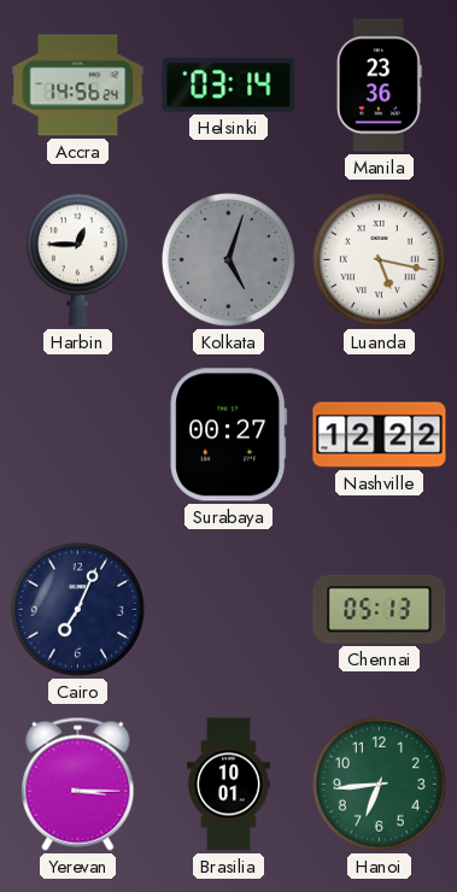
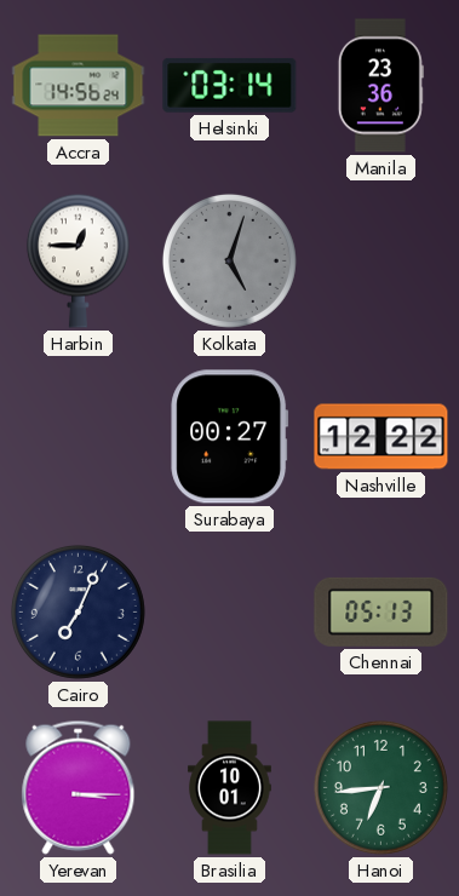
Luanda: 5:17 -> none (379, 259)
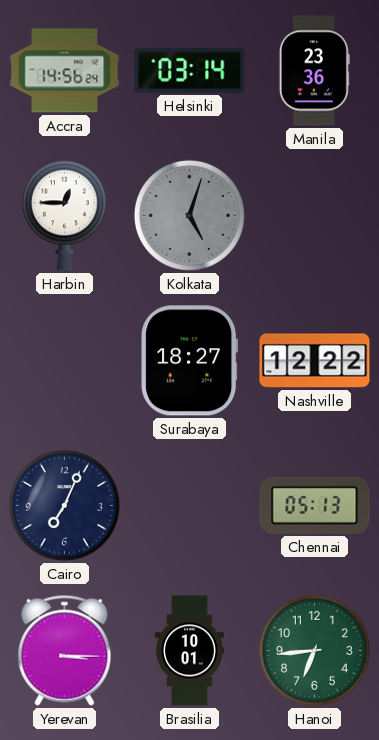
Surabaya: 00:27 -> 18:27 (190, 361)
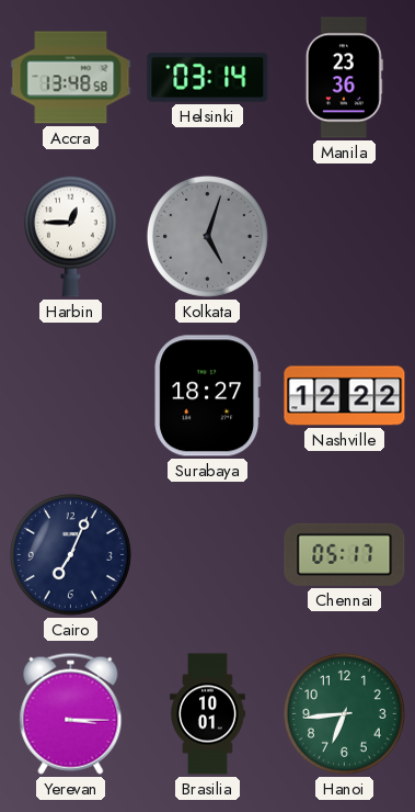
Accra: 14:56 -> 13:48 (71, 78)
Chennai: 05:13 -> 05:17 (345, 554)
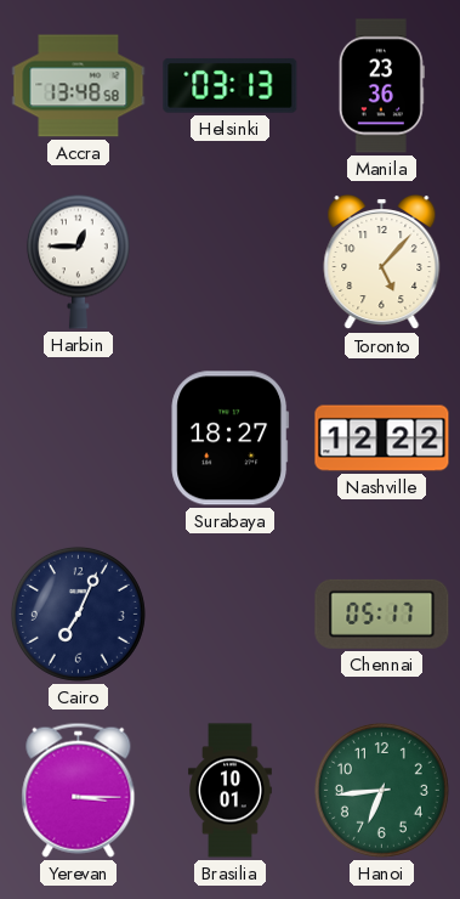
Helsinki: 03:14 -> 03:13 (231, 85)
Kolkata: 5:03 -> none (207, 236)
Toronto: none -> 5:07 (382, 262)
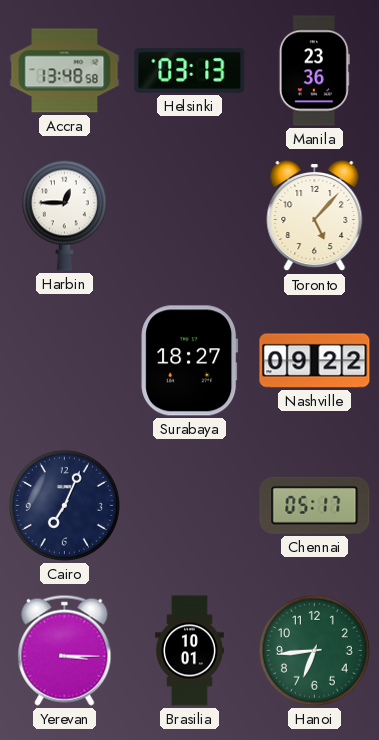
Nashville: 12:22 -> 09:22 (315, 361)
